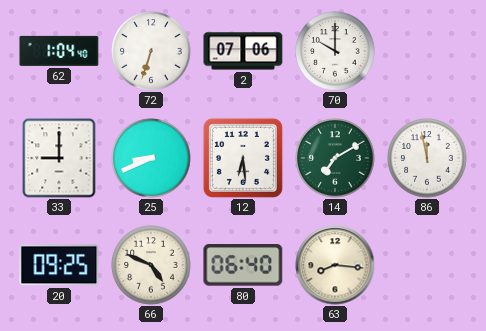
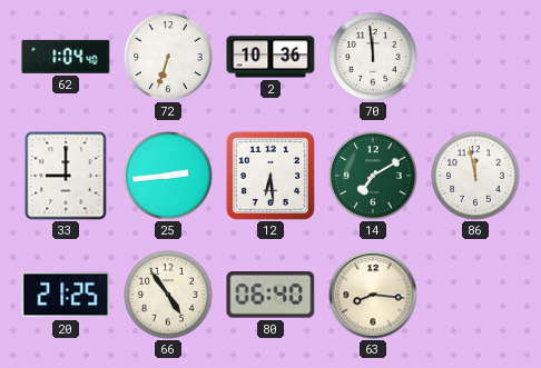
2: 07:06 -> 10:36 (270, 57)
70: 10:00 -> 11:59 (373, 57)
25: 8:41 -> 2:44 (168, 176)
20: 09:25 -> 21:25 (66, 295)
66: 4:49 -> 4:54 (168, 295)
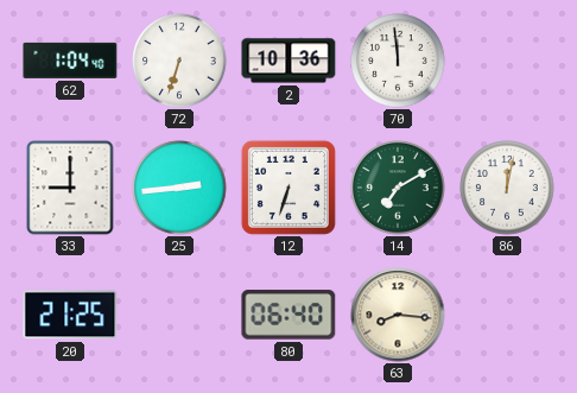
12: 6:29 -> 6:33 (288, 188)
86: 11:58 -> 12:02 (507, 188)
66: 4:54 -> none (168, 295)
